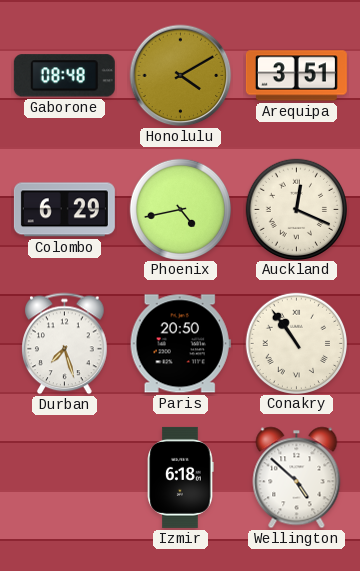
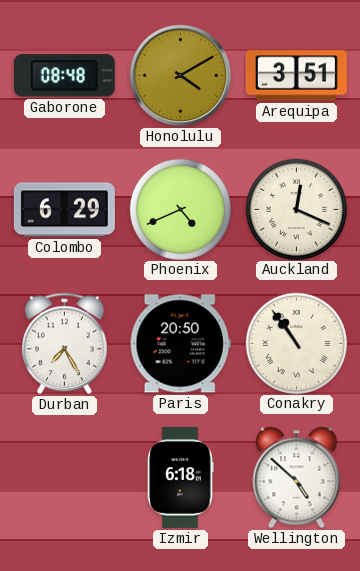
Phoenix: 4:43 -> 4:41 (180, 209)
Durban: 7:27 -> 7:25 (65, 344)
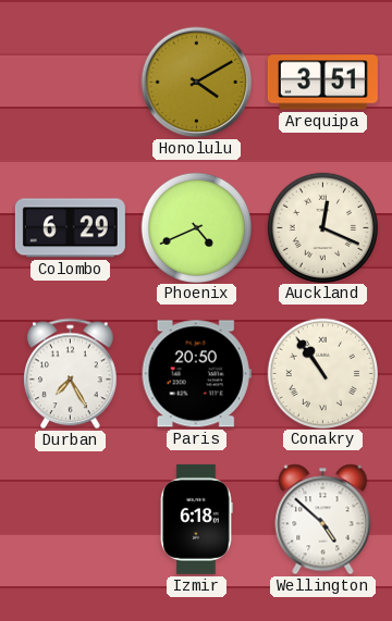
Gaborone: 08:48 -> none (64, 76)
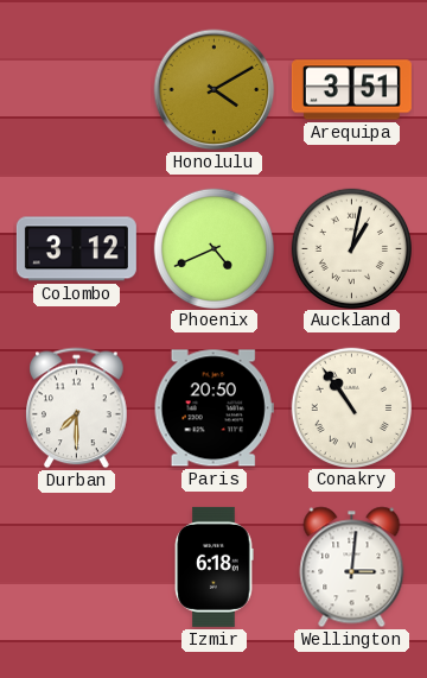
Colombo: 6:29 -> 3:12 (76, 249)
Auckland: 12:19 -> 1:02 (351, 248)
Durban: 7:25 -> 7:30 (77, 408)
Wellington: 4:52 -> 3:01 (352, 568)
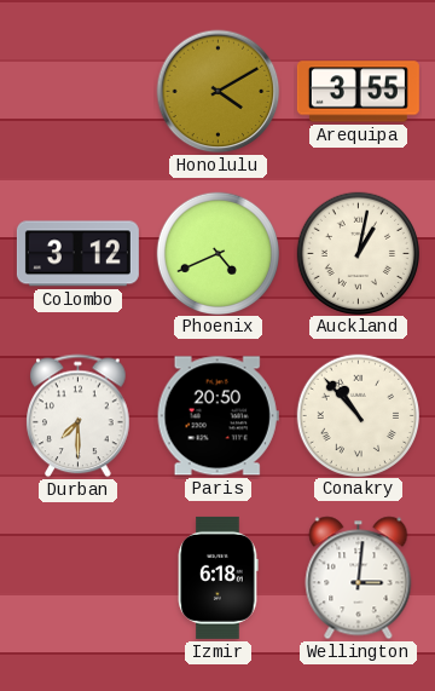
Arequipa: 3:51 -> 3:55 (358, 92)
Conakry: 10:54 -> 10:53 (358, 415)
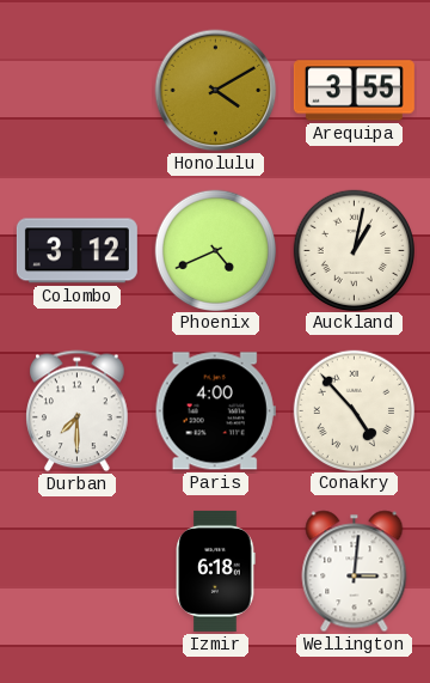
Paris: 20:50 -> 4:00 (215, 411)
Conakry: 10:53 -> 4:53 (354, 410)
